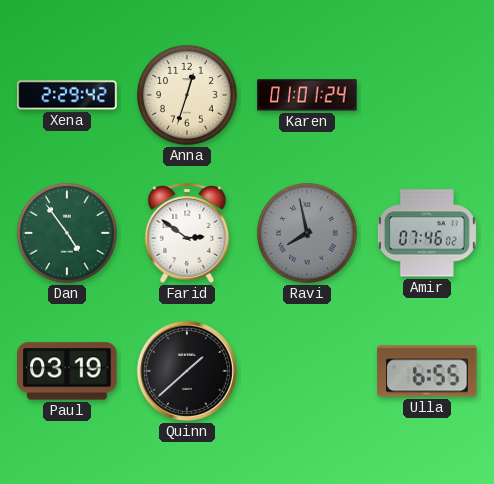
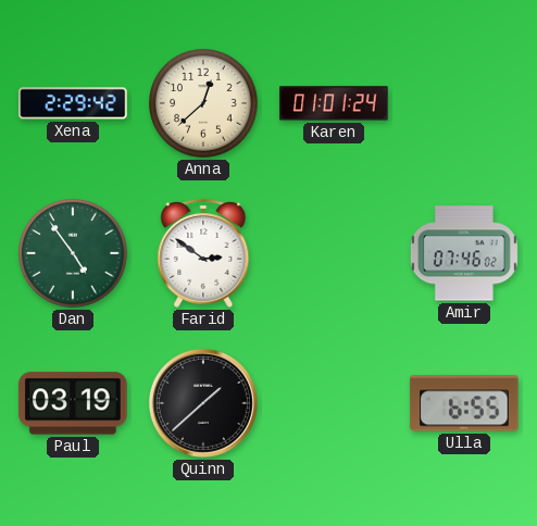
Anna: 12:33 -> 12:38 (203, 103)
Ravi: 7:58 -> none (307, 233)
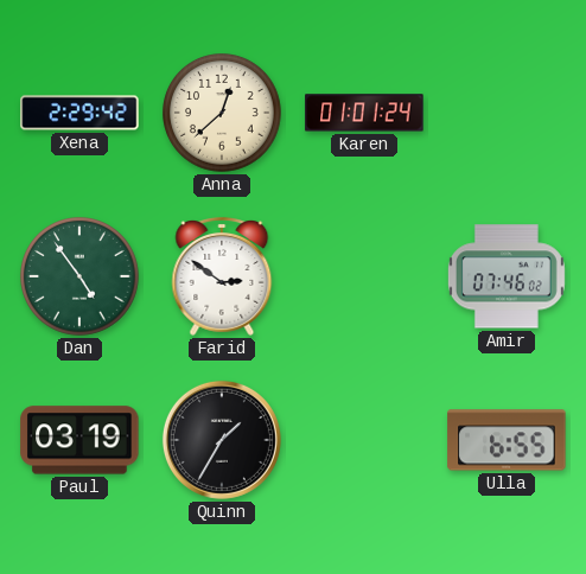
Quinn: 1:38 -> 1:35 (222, 440)
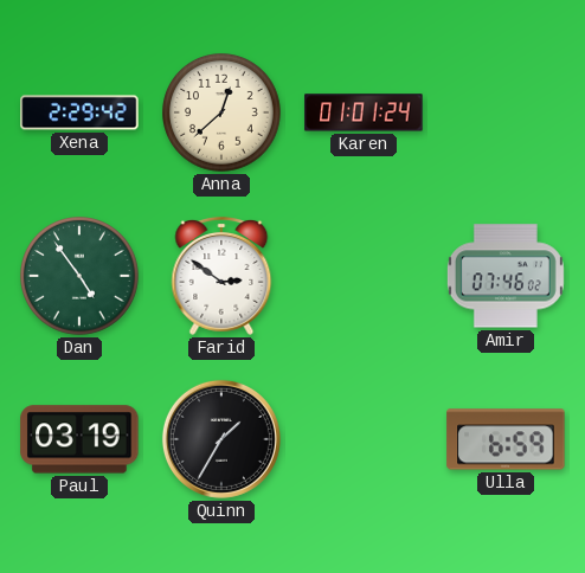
Ulla: 6:55 -> 6:59 (506, 439)
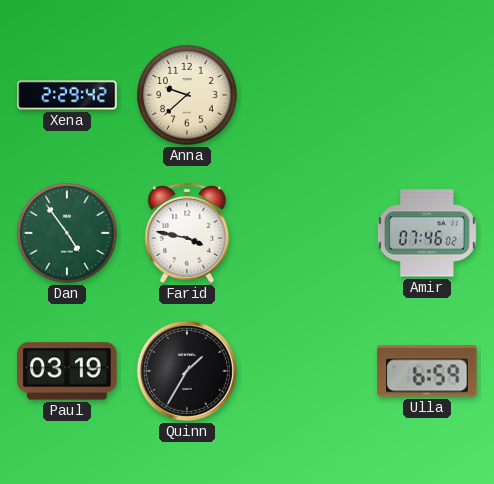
Anna: 12:38 -> 9:38 (187, 95)
Karen: 01:01 -> none (364, 112)
Farid: 2:51 -> 3:47 (187, 234)
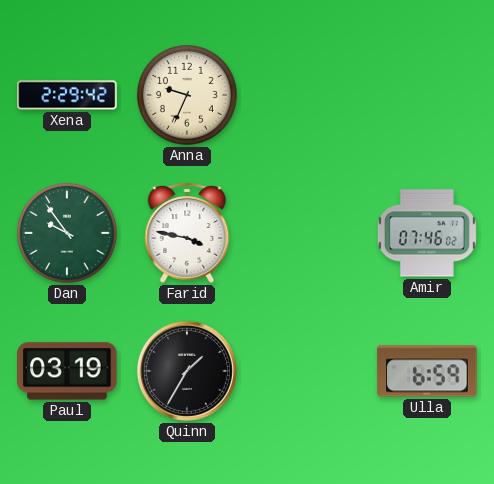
Anna: 9:38 -> 9:34 (187, 95)
Dan: 4:54 -> 9:54 (67, 233)
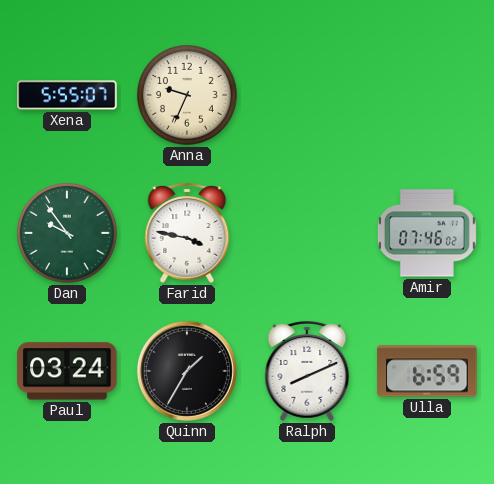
Xena: 2:29 -> 5:55 (67, 95)
Paul: 03:19 -> 03:24 (67, 371)
Ralph: none -> 8:11 (307, 372)
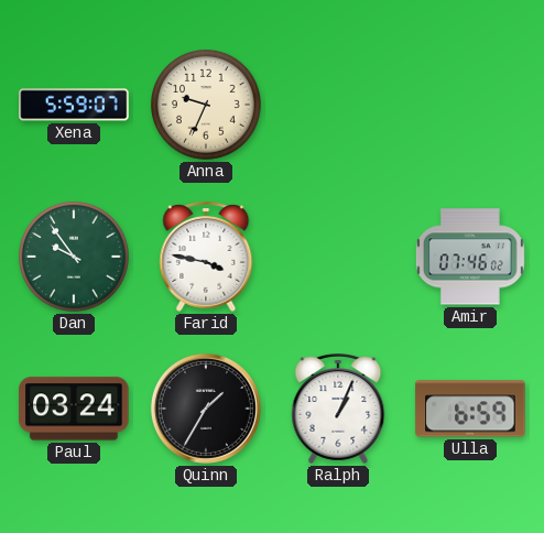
Xena: 5:55 -> 5:59 (74, 105)
Ralph: 8:11 -> 1:04 (338, 410)
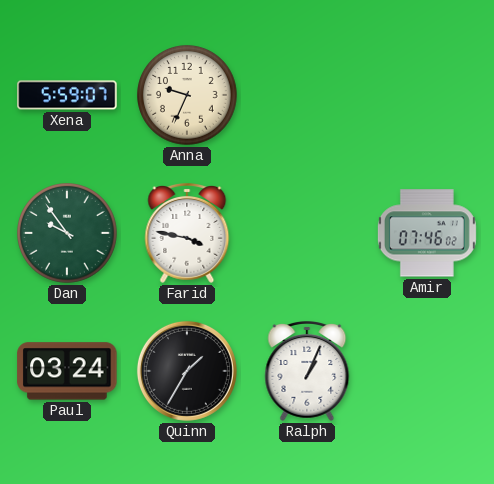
Ulla: 6:59 -> none (470, 409)
